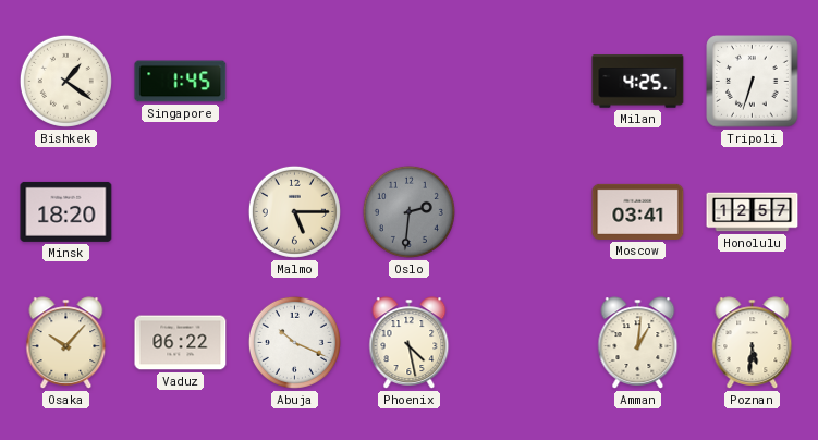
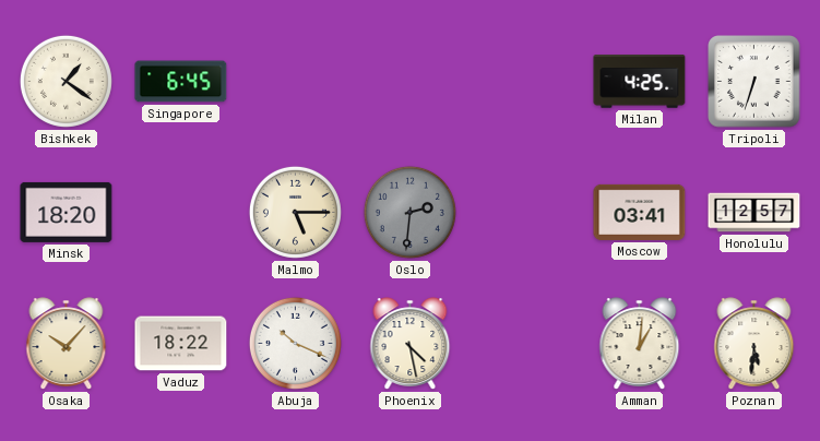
Singapore: 1:45 -> 6:45 (181, 82)
Vaduz: 06:22 -> 18:22 (181, 344)
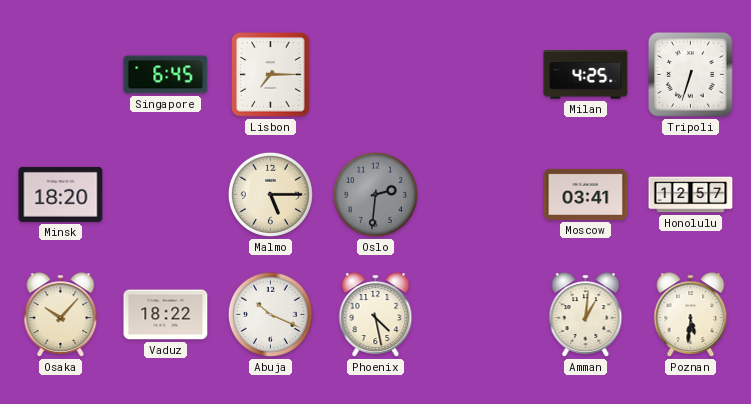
Bishkek: 1:21 -> none (66, 81)
Lisbon: none -> 7:15 (271, 75)
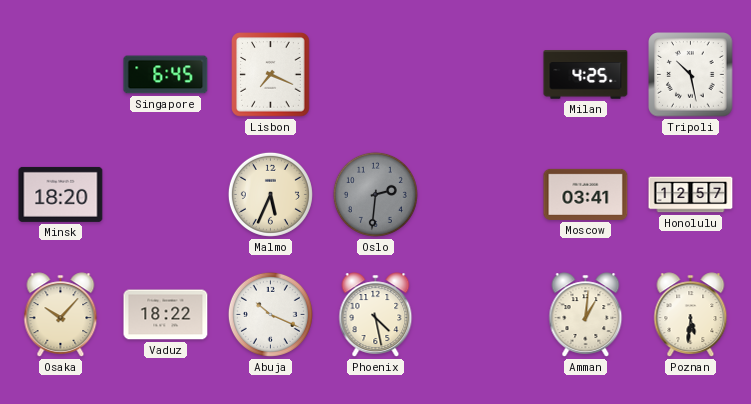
Lisbon: 7:15 -> 7:19 (271, 75)
Tripoli: 6:33 -> 10:28 (691, 75)
Malmo: 5:15 -> 5:34 (270, 194)
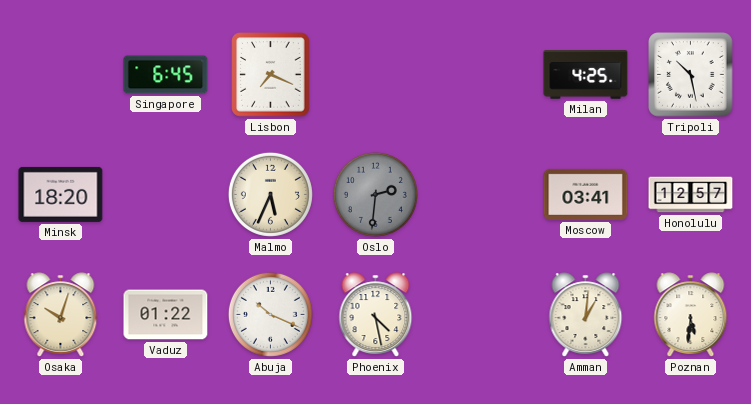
Osaka: 10:07 -> 10:03 (61, 315)
Vaduz: 18:22 -> 01:22 (166, 315)
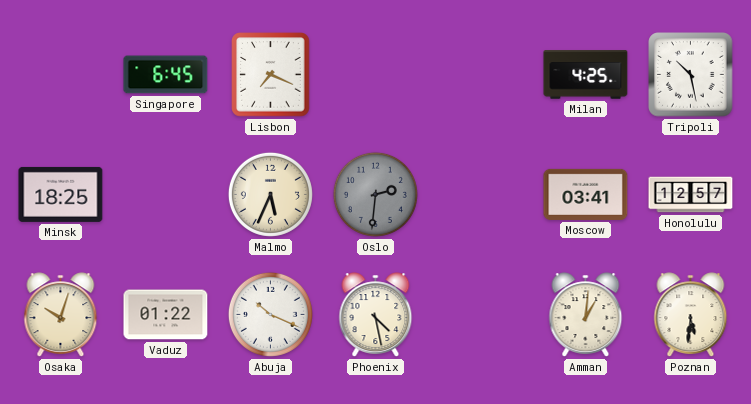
Minsk: 18:20 -> 18:25 (61, 194)
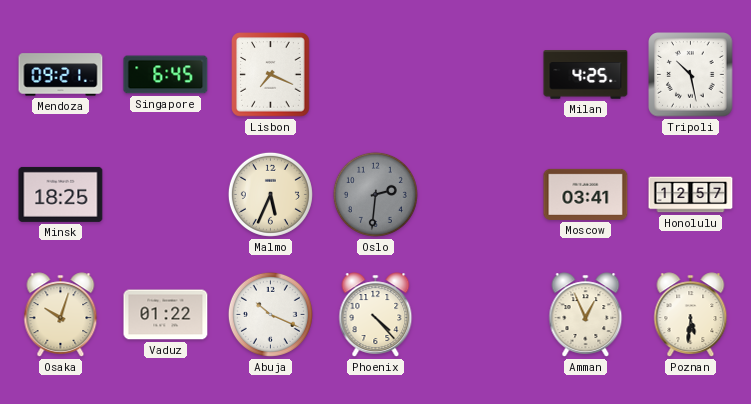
Mendoza: none -> 09:21 (61, 75)
Phoenix: 4:28 -> 4:23 (376, 315)
Amman: 1:01 -> 12:56 (586, 315)
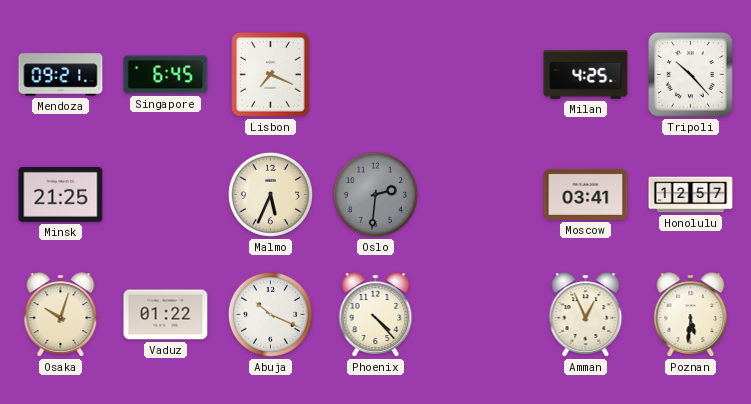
Tripoli: 10:28 -> 10:23 (691, 75)
Minsk: 18:25 -> 21:25 (61, 194)
